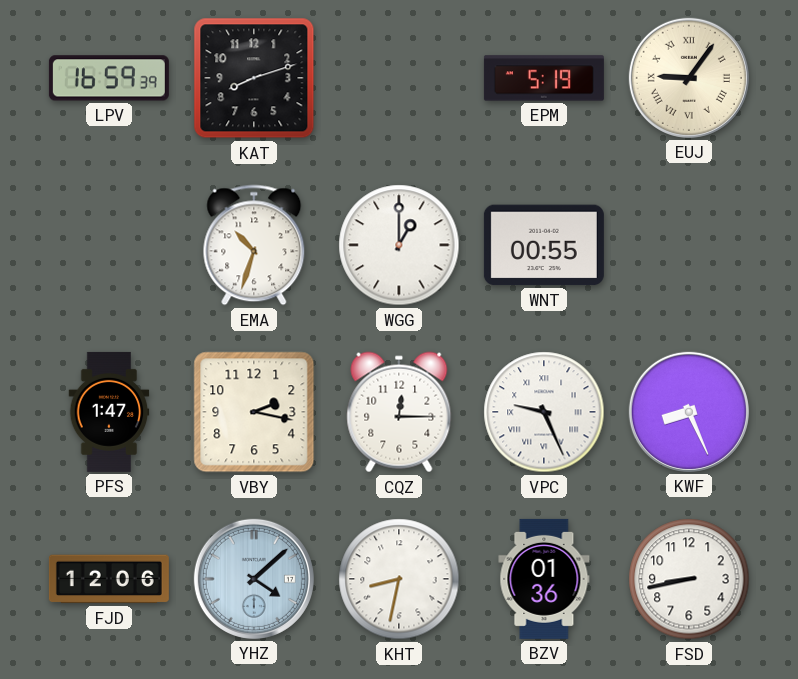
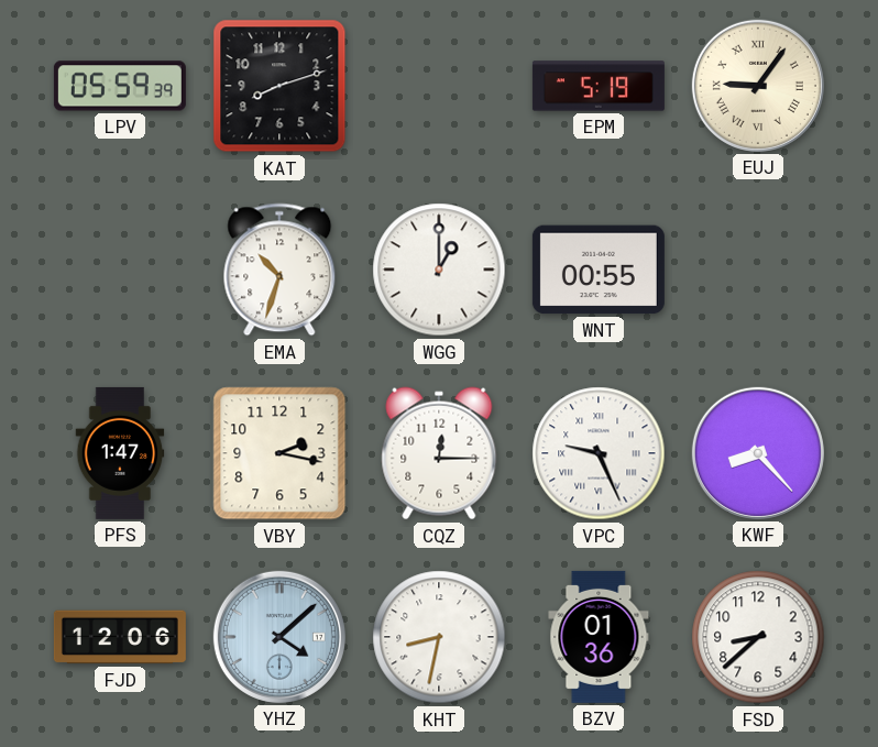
LPV: 16:59 -> 05:59 (120, 86)
KWF: 8:26 -> 8:23 (758, 453)
FSD: 8:43 -> 8:38 (758, 637)
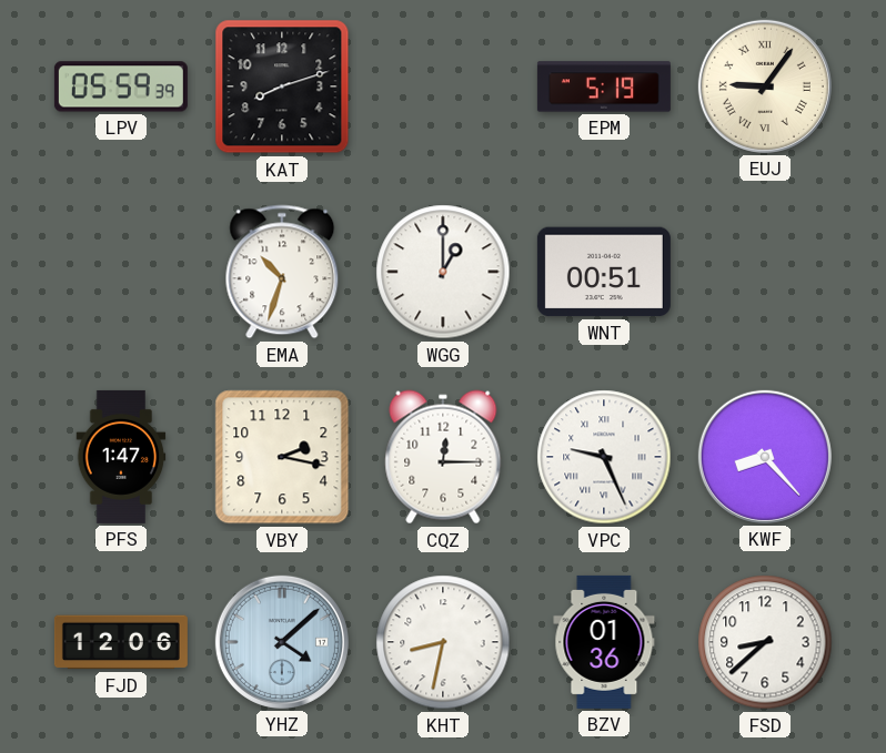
WNT: 00:55 -> 00:51 (604, 272)
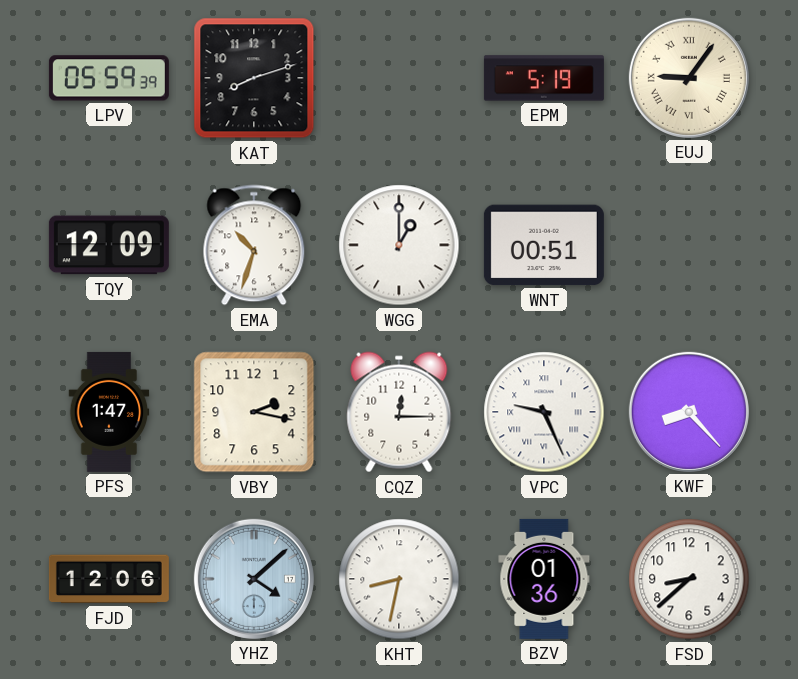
TQY: none -> 12:09 (109, 245)
